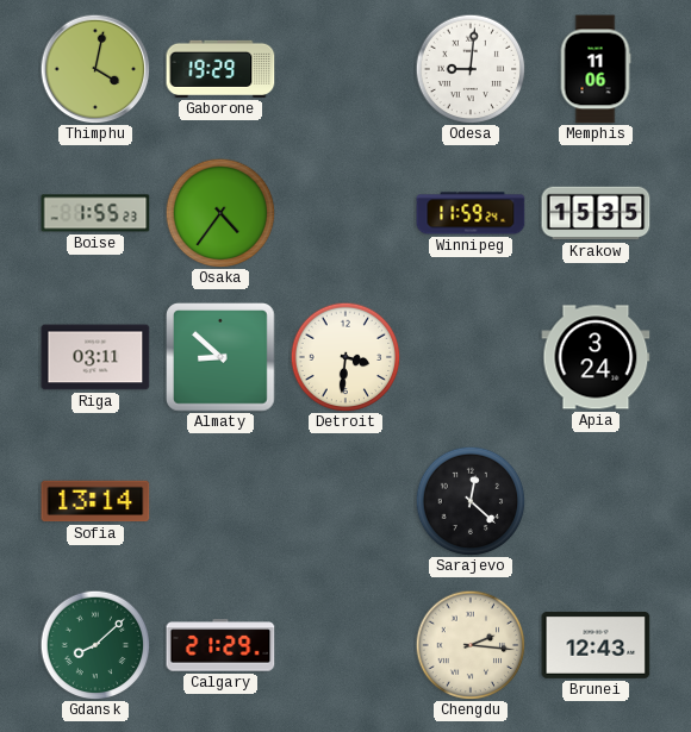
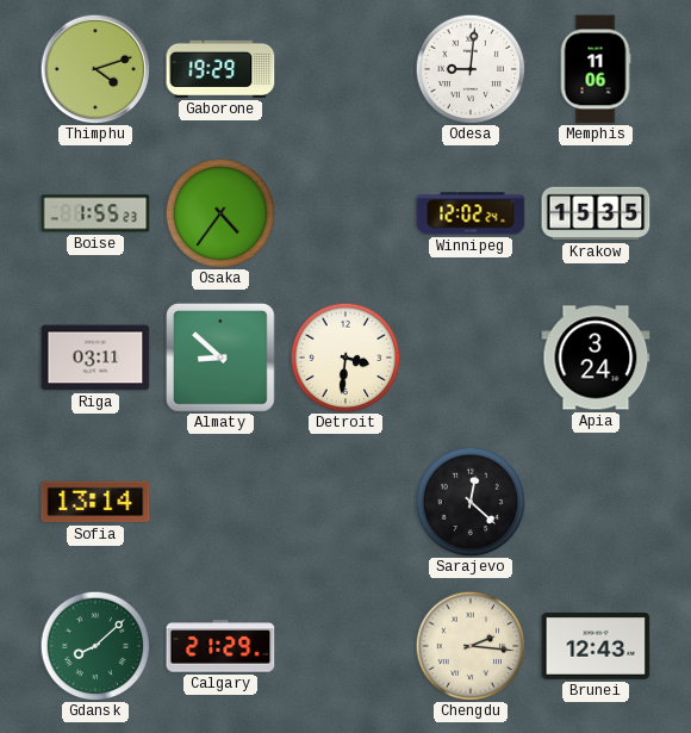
Thimphu: 4:02 -> 4:12 (95, 69)
Winnipeg: 11:59 -> 12:02 (471, 213)
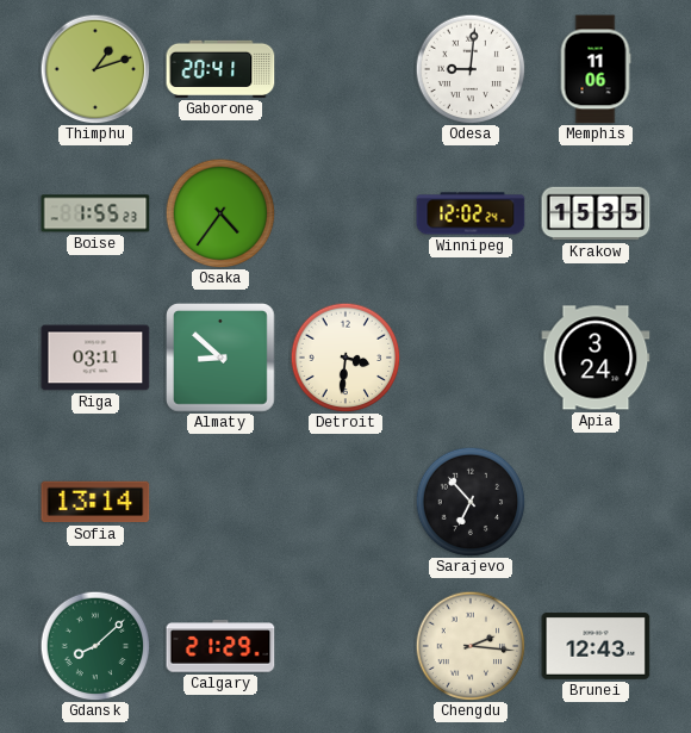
Thimphu: 4:12 -> 1:12 (95, 69)
Gaborone: 19:29 -> 20:41 (220, 69)
Sarajevo: 12:22 -> 6:53 (471, 502)
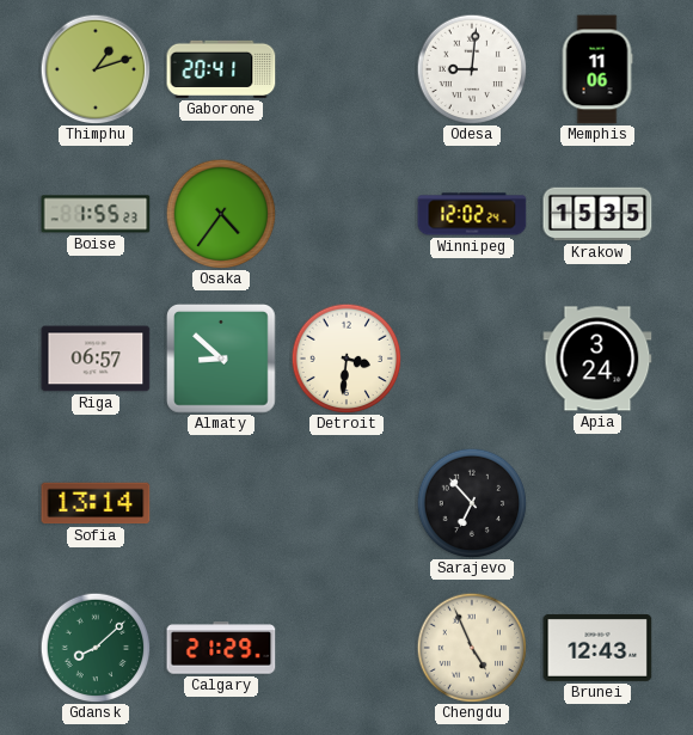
Riga: 03:11 -> 06:57 (96, 359)
Chengdu: 2:16 -> 4:56 (472, 648)
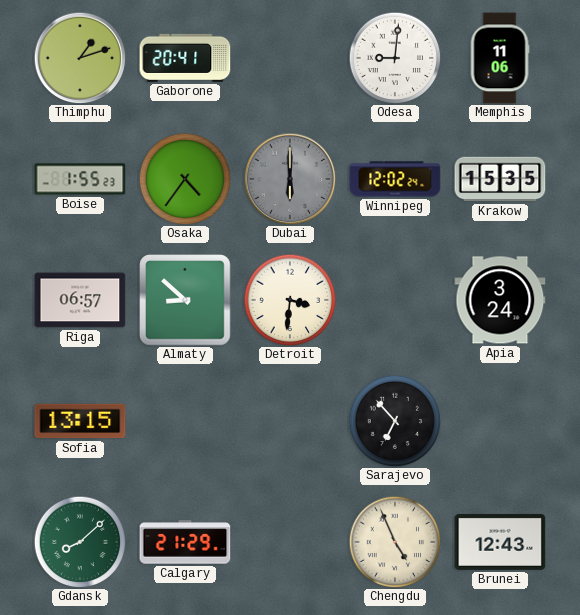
Dubai: none -> 6:00 (290, 179)
Sofia: 13:14 -> 13:15 (80, 421)
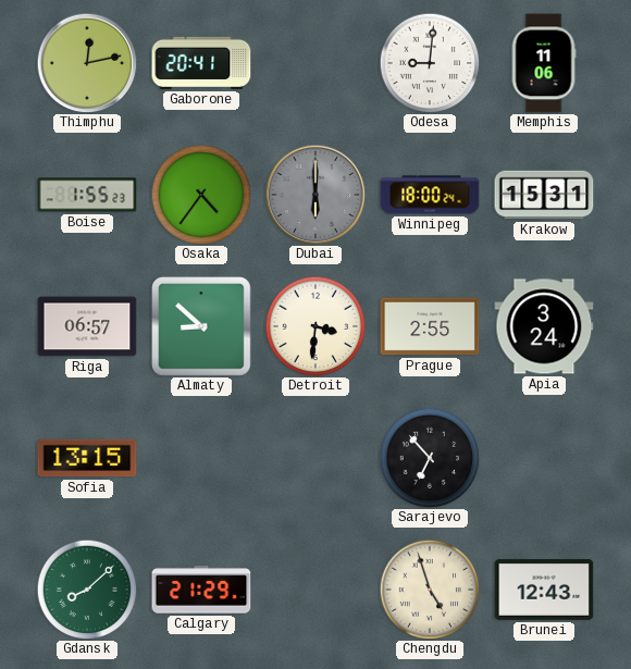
Thimphu: 1:12 -> 12:13 (87, 63)
Winnipeg: 12:02 -> 18:00 (430, 195)
Krakow: 15:35 -> 15:31 (544, 195)
Prague: none -> 2:55 (430, 326)
Chengdu: 4:56 -> 4:57 (430, 590)
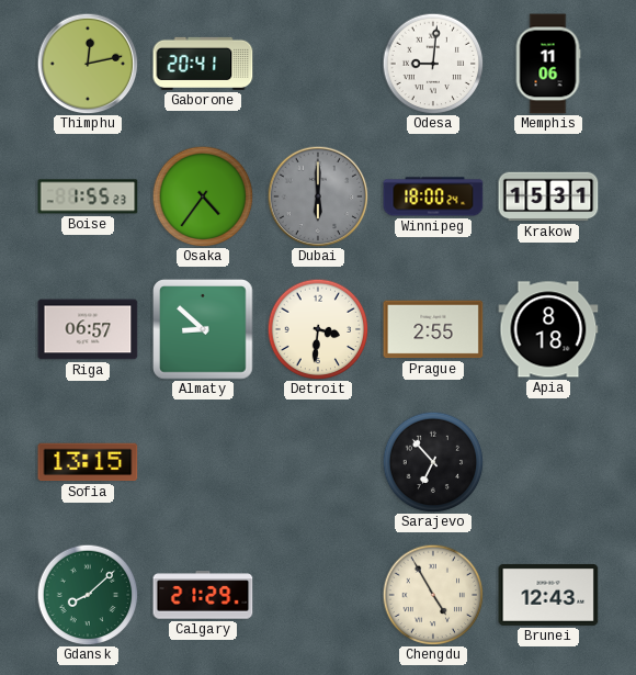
Apia: 3:24 -> 8:18 (548, 329)
Chengdu: 4:57 -> 4:55 (433, 595)
